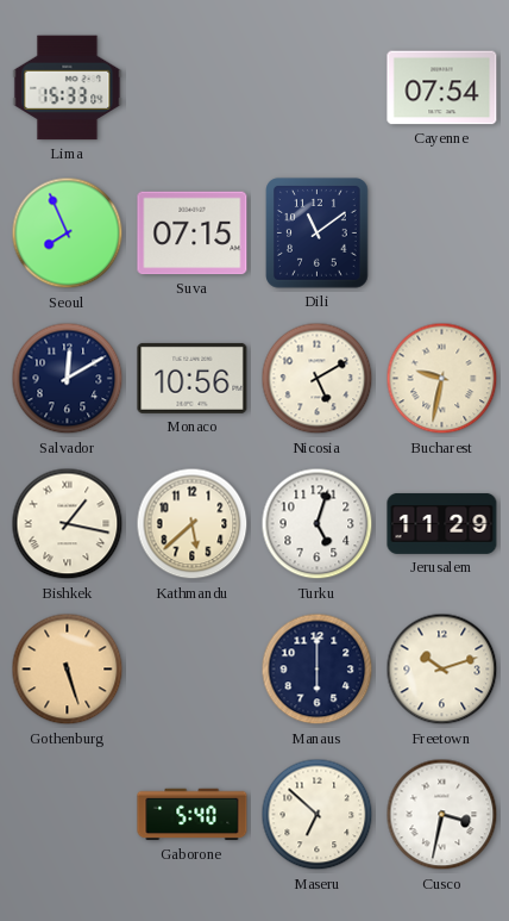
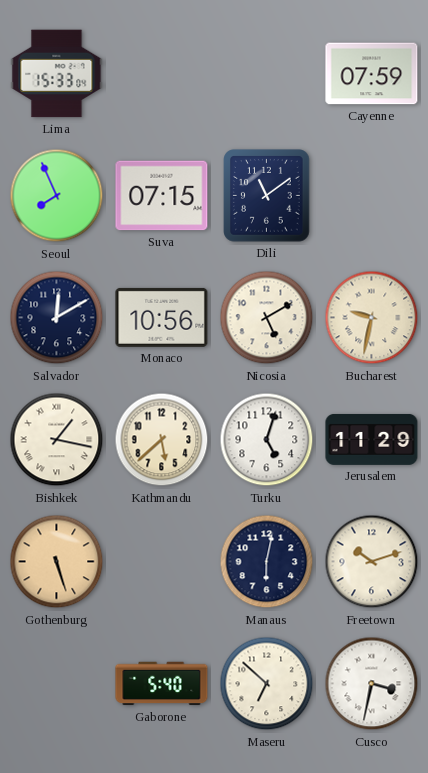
Cayenne: 07:54 -> 07:59 (372, 74)
Manaus: 6:00 -> 6:02 (267, 562)
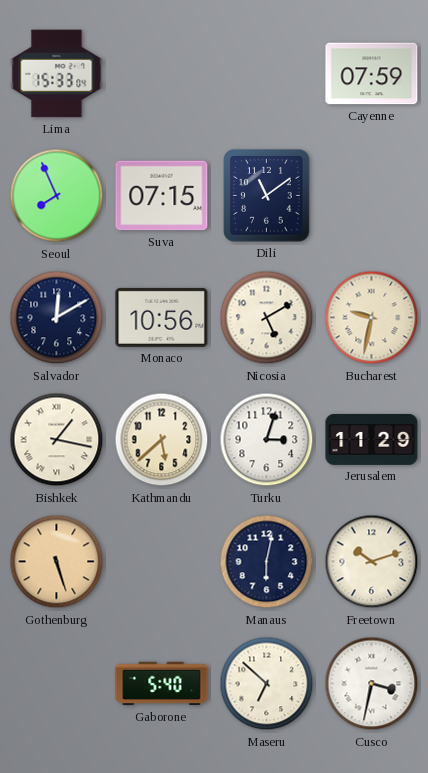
Turku: 5:03 -> 3:03 (267, 440)
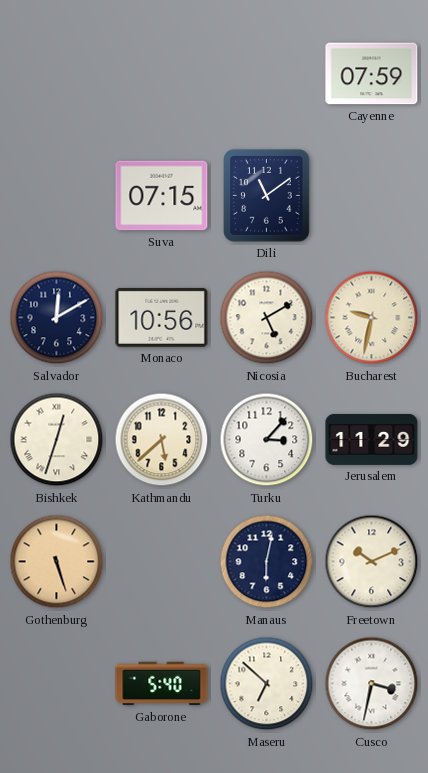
Lima: 15:33 -> none (57, 74)
Seoul: 7:56 -> none (57, 196)
Bishkek: 1:17 -> 12:33 (57, 440)
Turku: 3:03 -> 3:07 (267, 440)
Freetown: 10:12 -> 10:11 (372, 562)
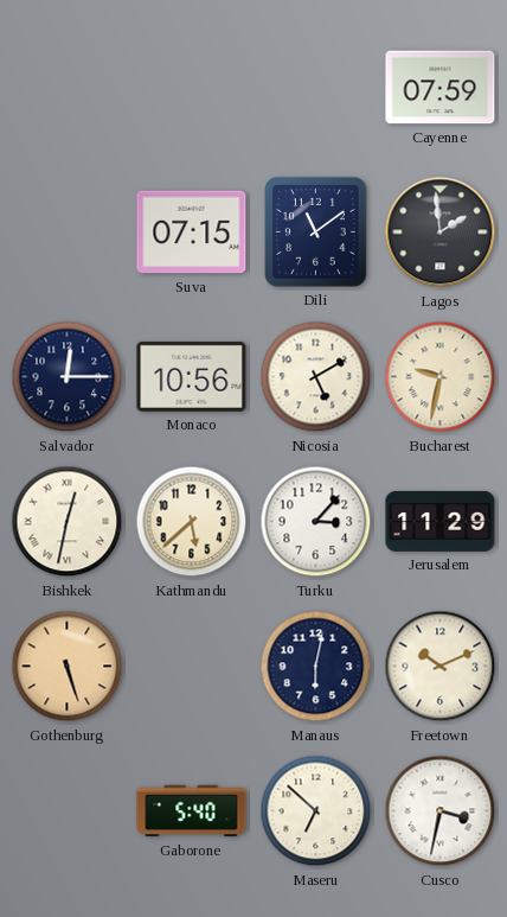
Lagos: none -> 1:59 (441, 233)
Salvador: 12:10 -> 12:15 (68, 377)
Bishkek: 12:33 -> 12:32 (68, 522)
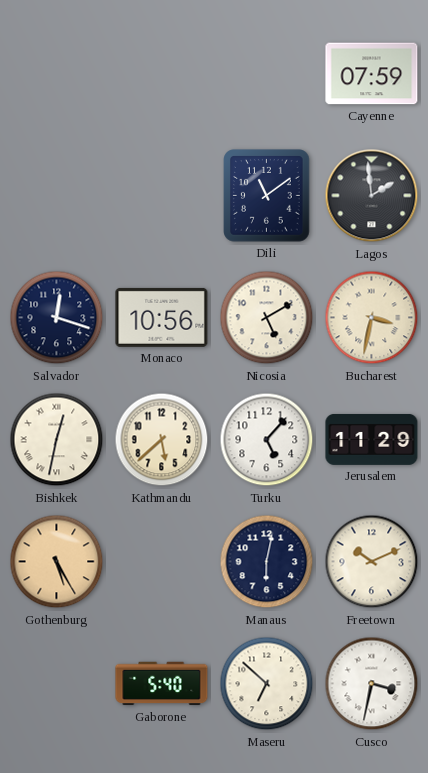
Suva: 07:15 -> none (192, 233)
Salvador: 12:15 -> 12:18 (57, 318)
Bucharest: 9:32 -> 3:32 (372, 318)
Turku: 3:07 -> 5:07 (267, 440)
Gothenburg: 5:27 -> 5:25 (57, 562)
